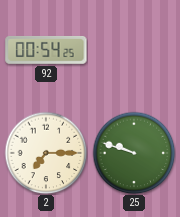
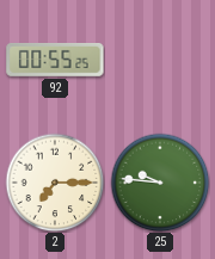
92: 00:54 -> 00:55 (55, 61)
25: 9:48 -> 9:46 (160, 183)
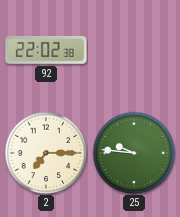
92: 00:55 -> 22:02 (46, 51)
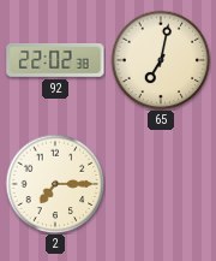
65: none -> 7:02 (161, 60)
25: 9:46 -> none (134, 153)
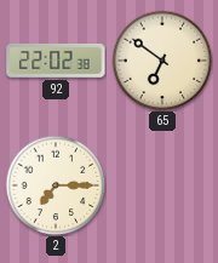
65: 7:02 -> 6:51 (162, 61)
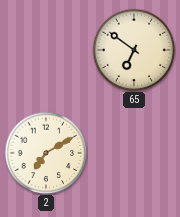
92: 22:02 -> none (56, 62)
2: 7:15 -> 7:10 (46, 153)
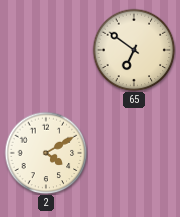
2: 7:10 -> 4:10 (46, 153)
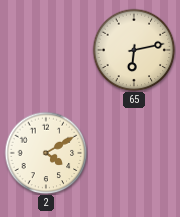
65: 6:51 -> 6:13 (134, 50)
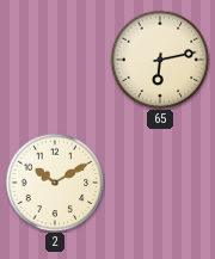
2: 4:10 -> 10:10 (55, 183)
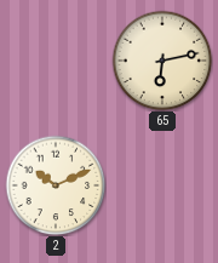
2: 10:10 -> 10:11 (56, 185)
